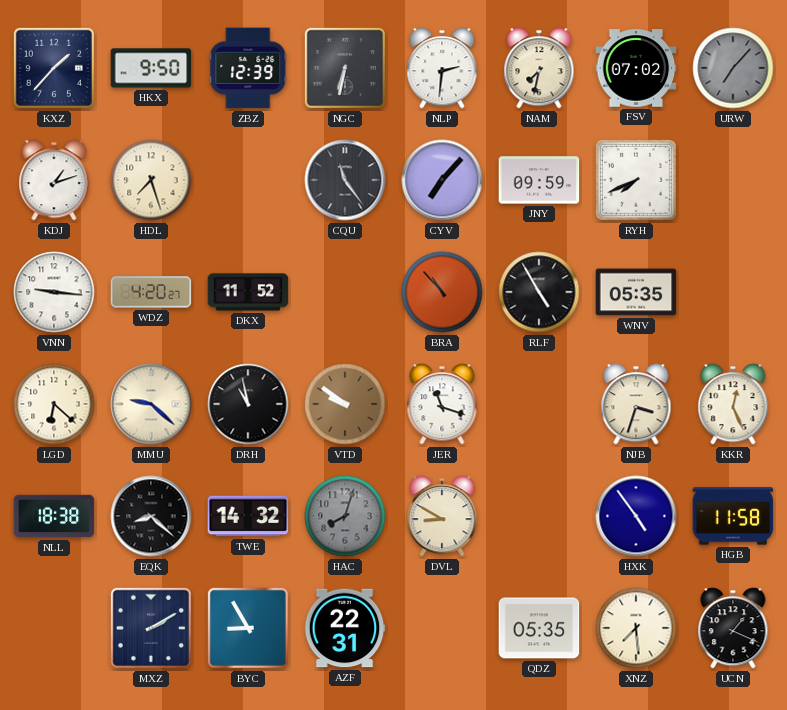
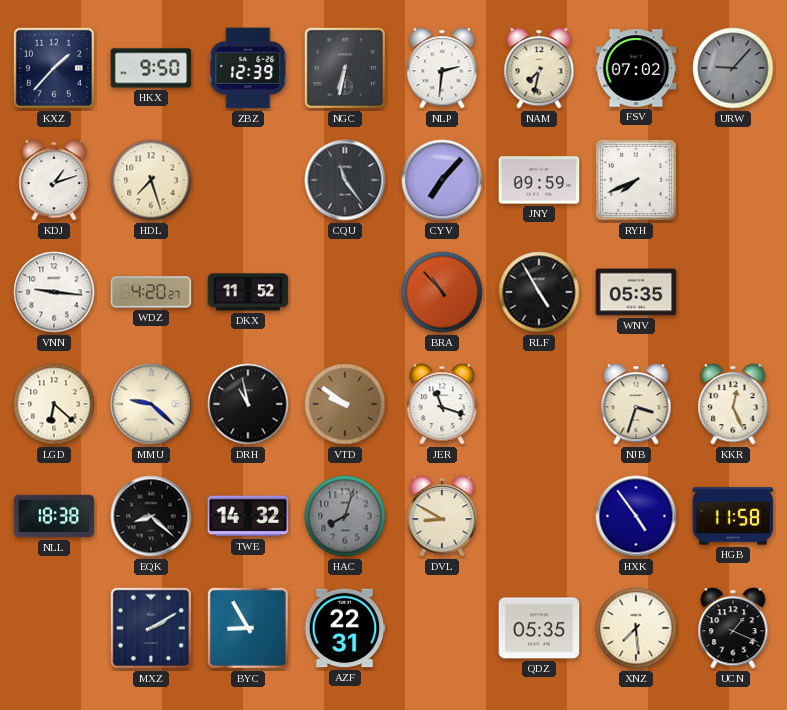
URW: 7:07 -> 9:07 (733, 68)
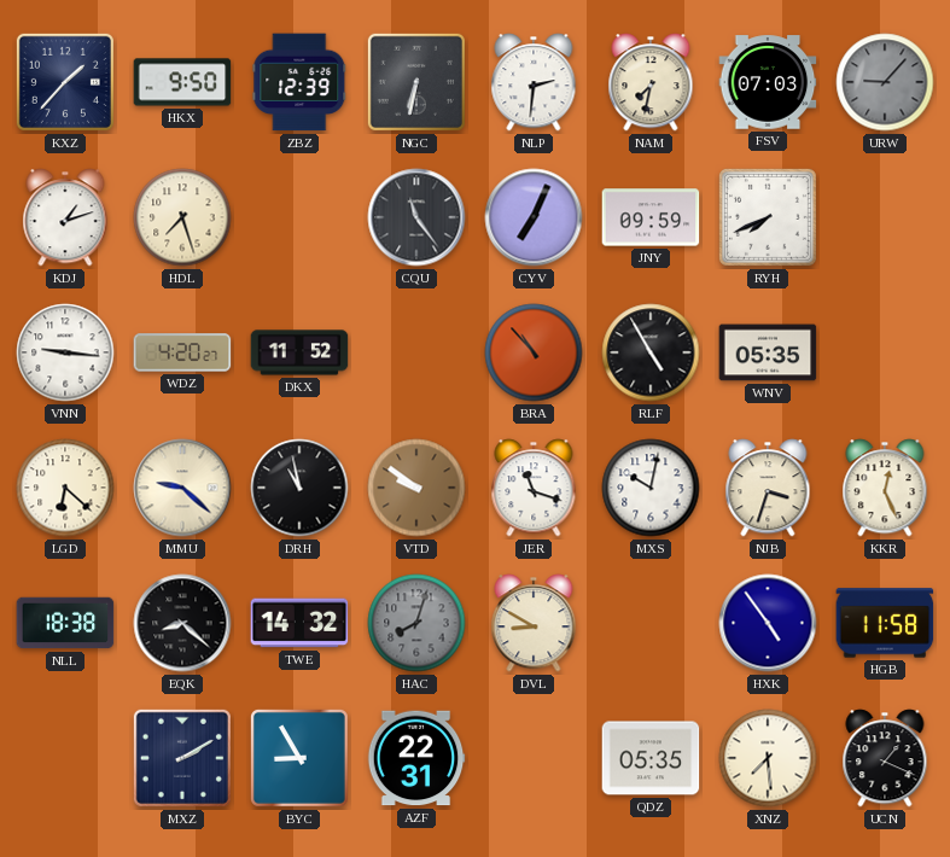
FSV: 07:02 -> 07:03 (768, 82)
CYV: 7:07 -> 7:04 (534, 217)
MXS: none -> 10:02 (651, 488)
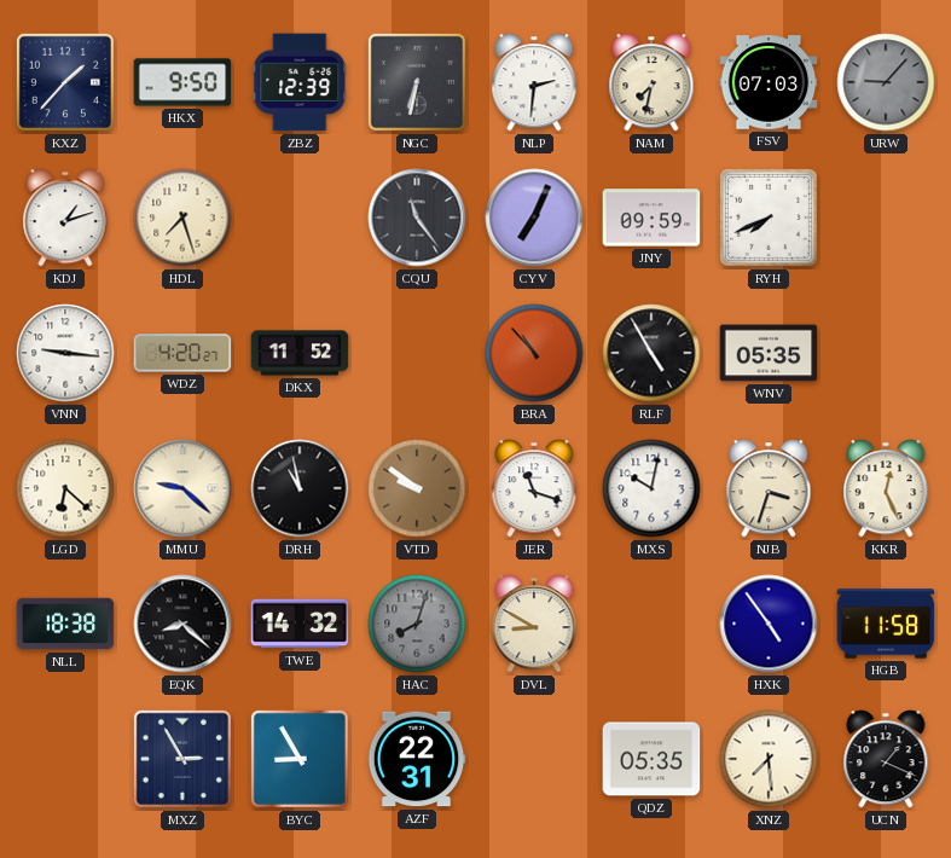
MXZ: 2:10 -> 2:55 (182, 759)
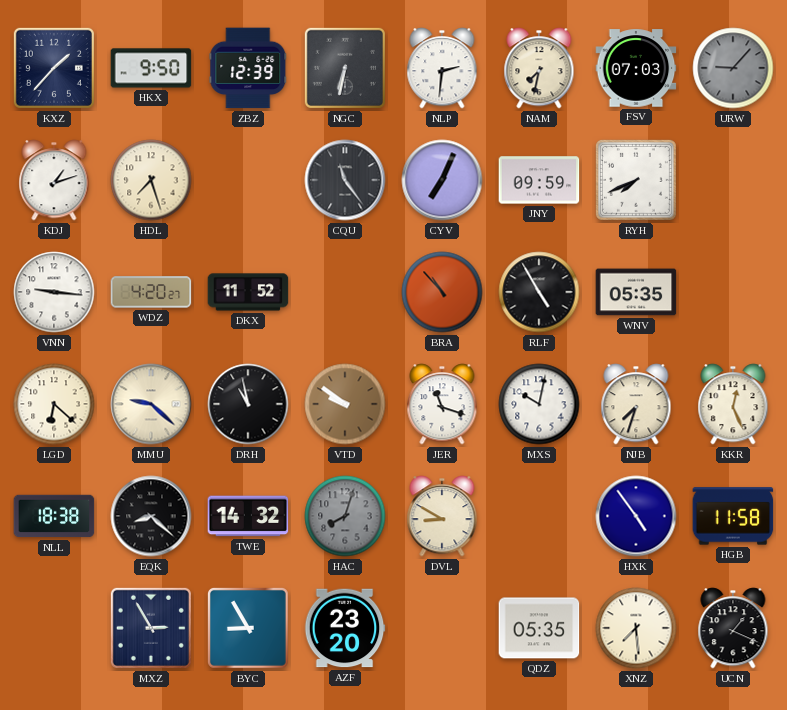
NJB: 3:33 -> 7:33 (636, 404)
AZF: 22:31 -> 23:20 (345, 628)
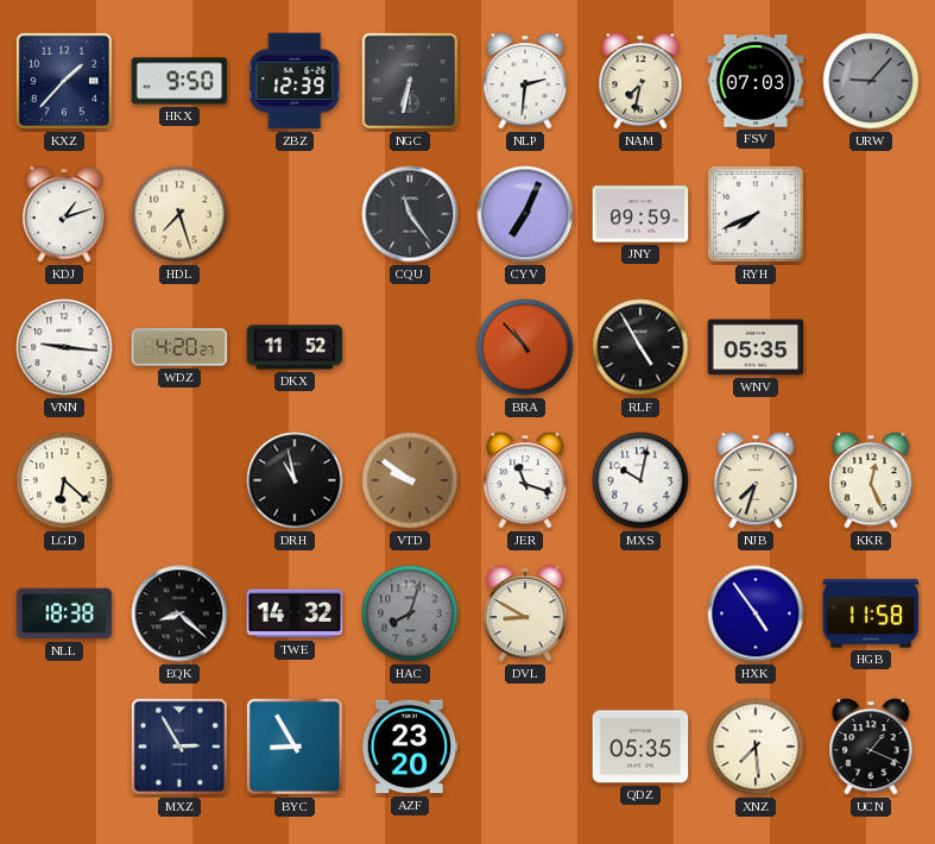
MMU: 9:22 -> none (151, 404)
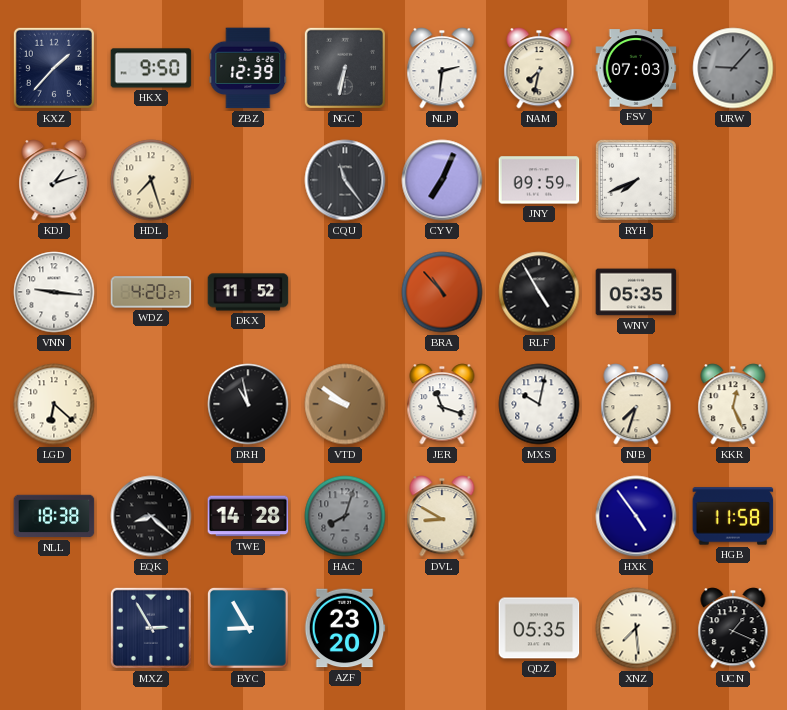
TWE: 14:32 -> 14:28 (248, 516)
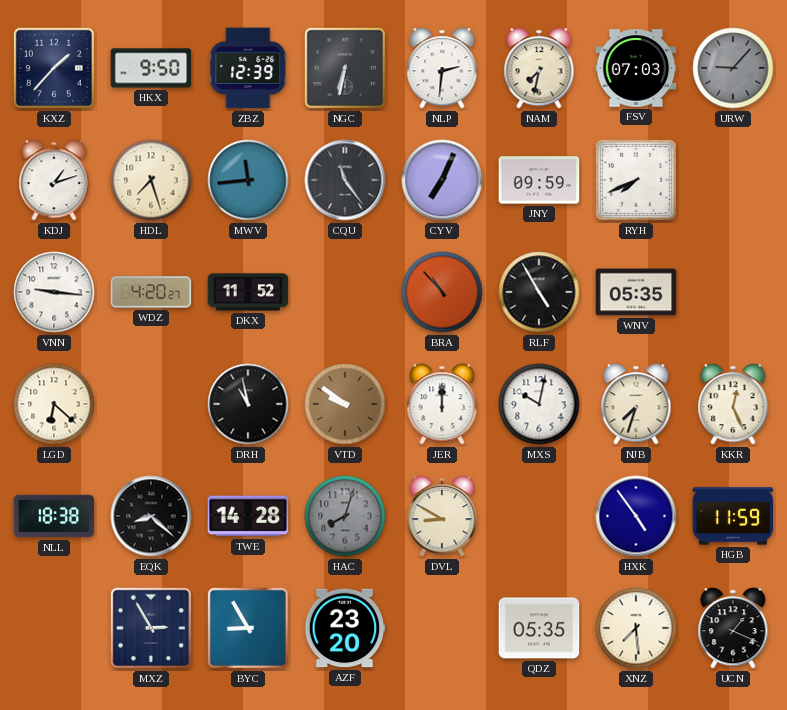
MWV: none -> 11:44 (248, 180)
JER: 11:18 -> 12:00 (442, 404)
HGB: 11:58 -> 11:59 (733, 516)
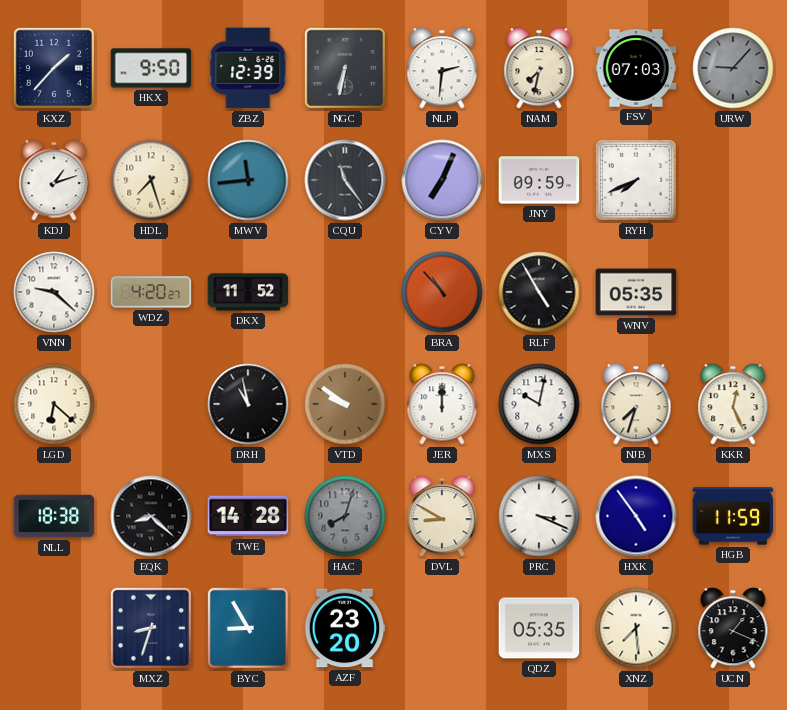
VNN: 9:16 -> 9:22 (54, 292)
PRC: none -> 3:19 (539, 516)
MXZ: 2:55 -> 8:33 (151, 628)
